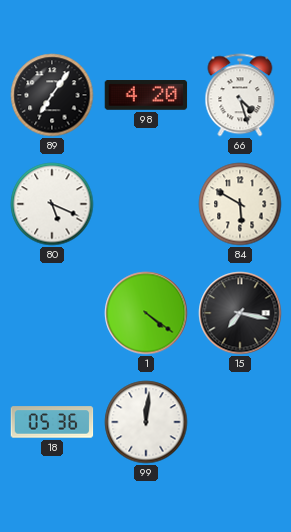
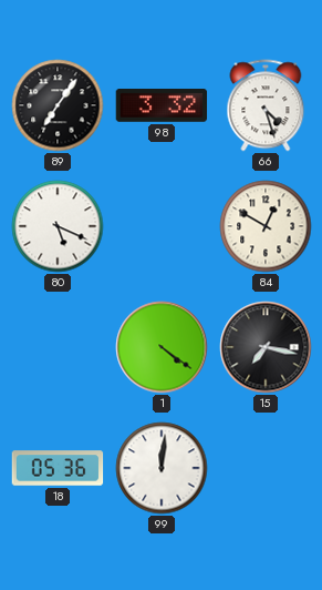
98: 4:20 -> 3:32 (162, 106)
84: 5:50 -> 12:50 (266, 226)
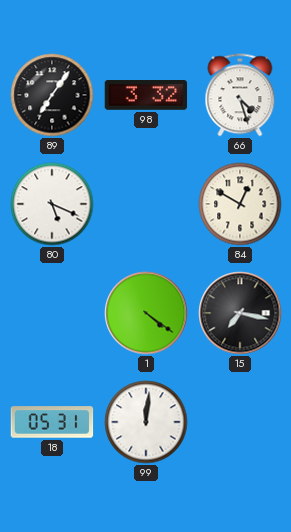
18: 05:36 -> 05:31 (52, 422)
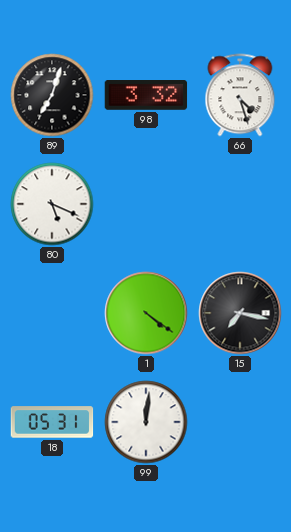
89: 7:06 -> 7:03 (52, 95)
84: 12:50 -> none (240, 204)
